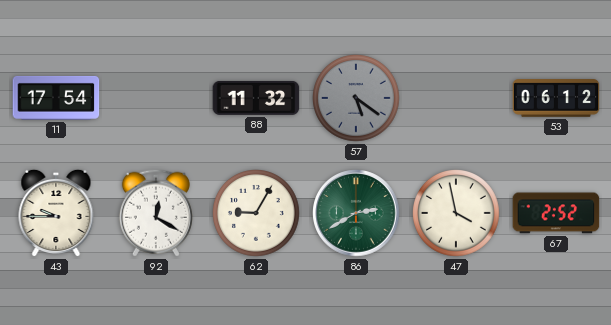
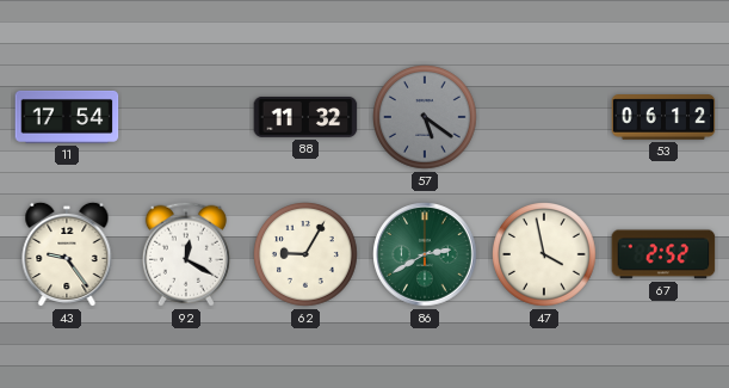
43: 9:45 -> 9:24 (67, 254)
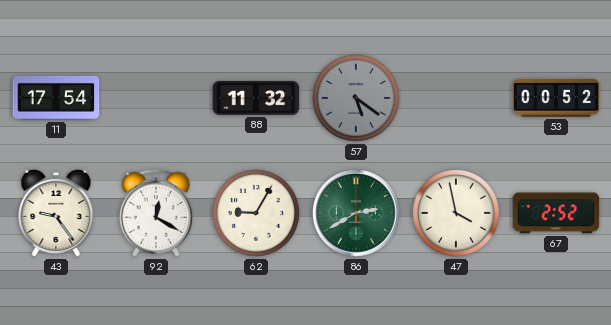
53: 06:12 -> 00:52 (556, 98)
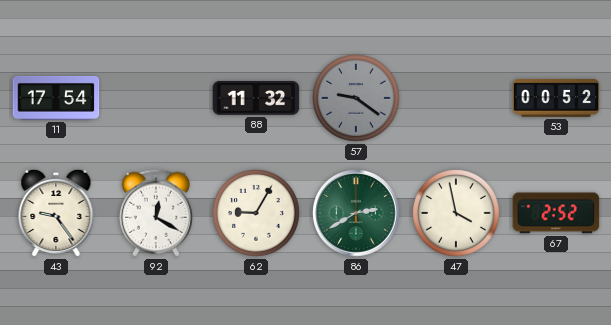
57: 5:21 -> 9:21 (357, 99)
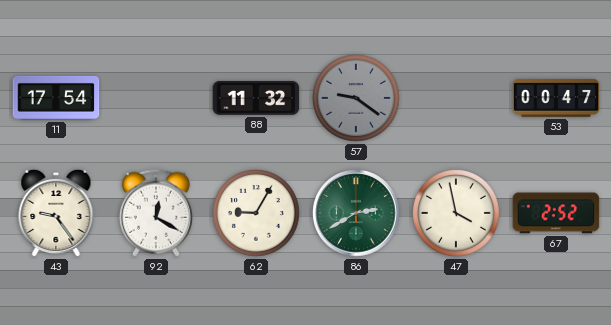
53: 00:52 -> 00:47 (556, 98)
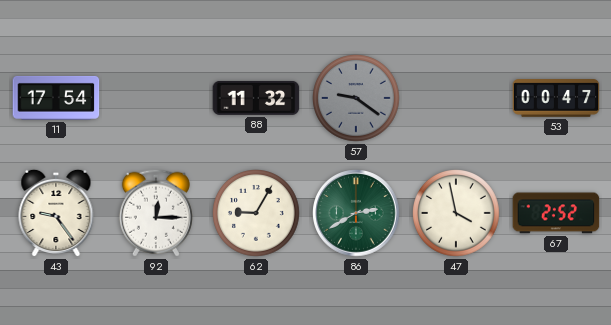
92: 12:20 -> 12:15 (156, 213)
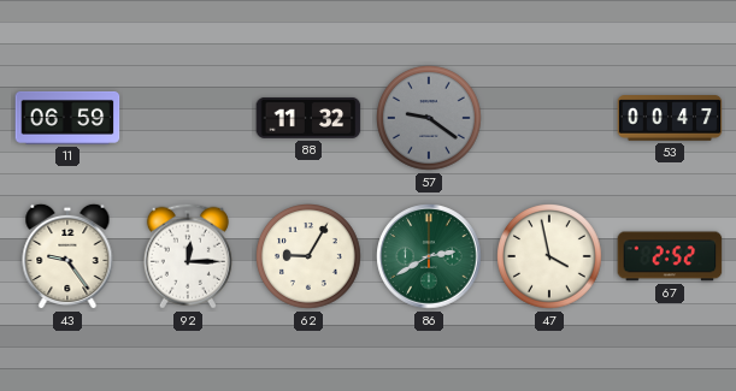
11: 17:54 -> 06:59 (67, 118)
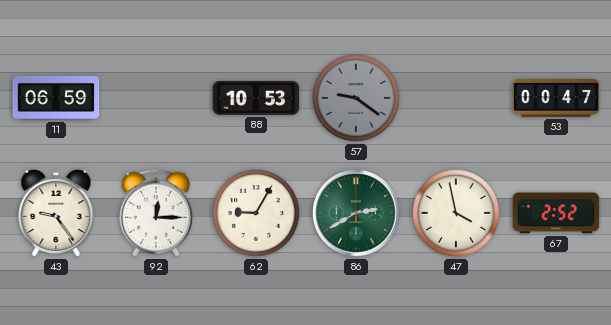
88: 11:32 -> 10:53 (256, 98)
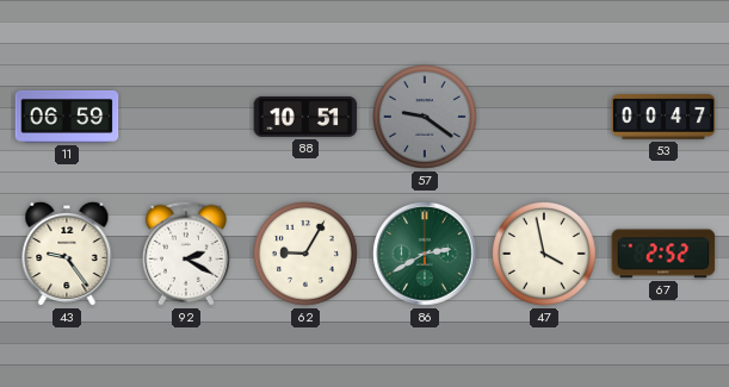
88: 10:53 -> 10:51 (305, 117)
92: 12:15 -> 2:20 (186, 254)
